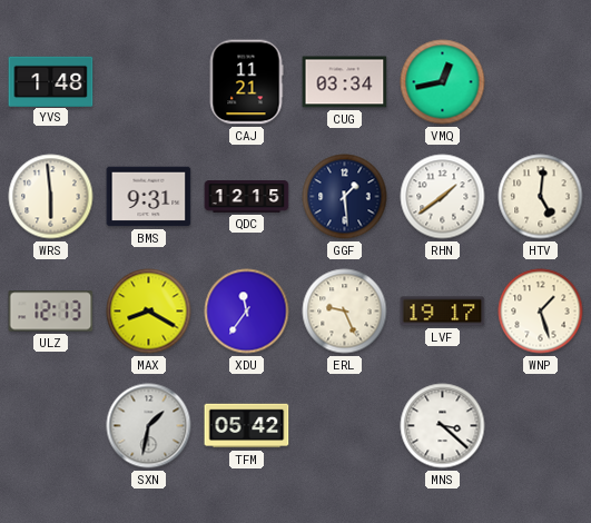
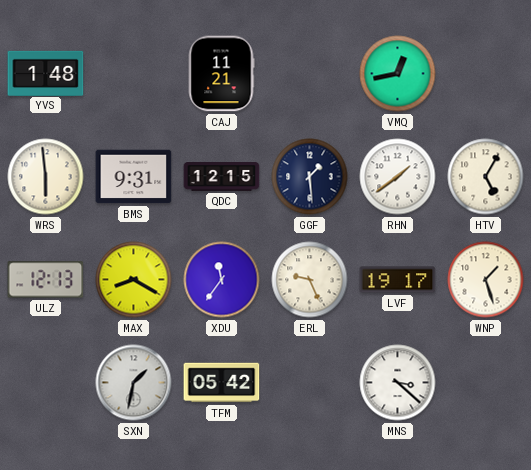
CUG: 03:34 -> none (345, 82)
HTV: 5:01 -> 5:05 (486, 177)
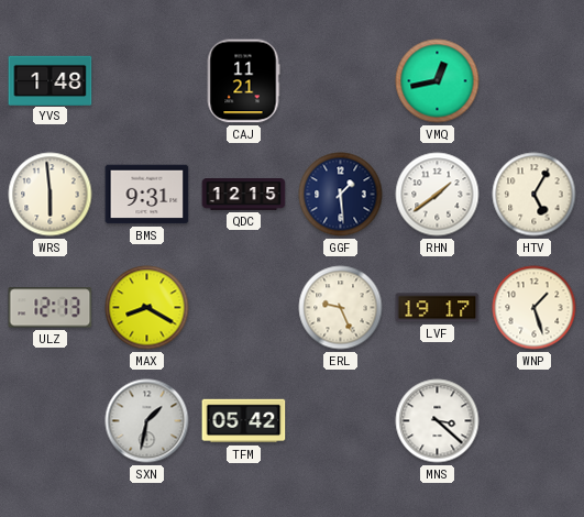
XDU: 11:36 -> none (222, 280)
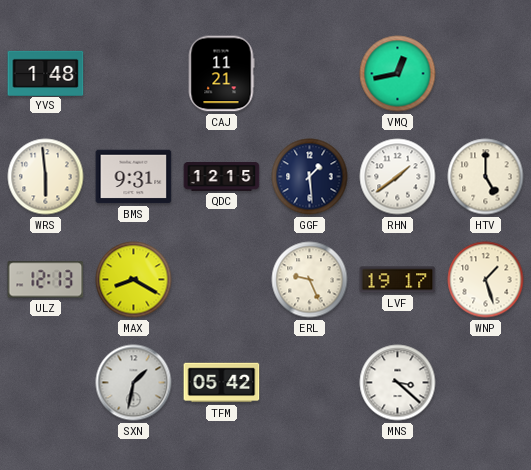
HTV: 5:05 -> 5:00 (486, 177)
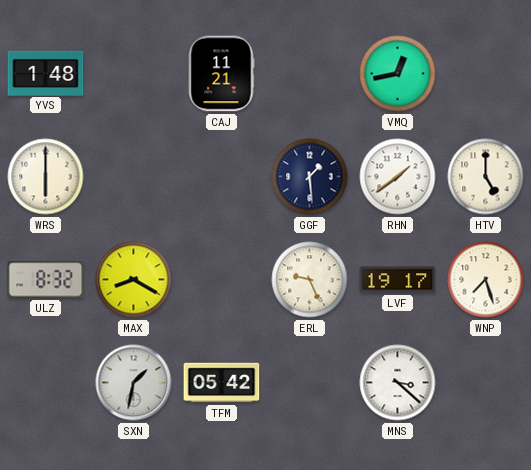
WRS: 5:59 -> 6:00 (46, 177)
BMS: 9:31 -> none (134, 177)
QDC: 12:15 -> none (222, 177)
ULZ: 12:13 -> 8:32 (46, 280)
WNP: 1:27 -> 7:27 (486, 280)
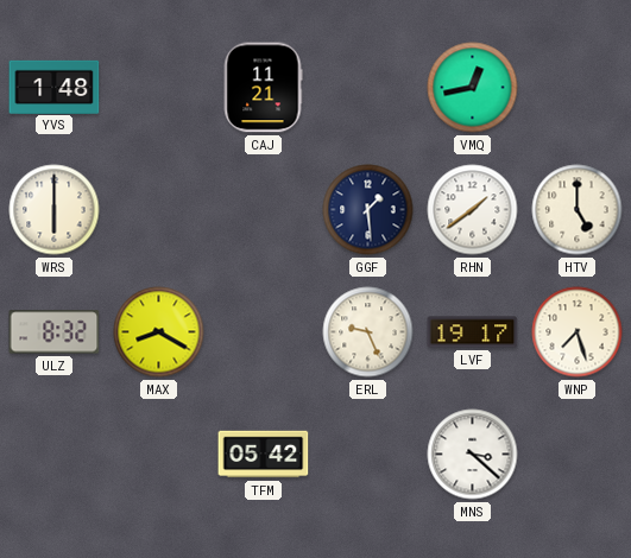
SXN: 1:32 -> none (134, 383)
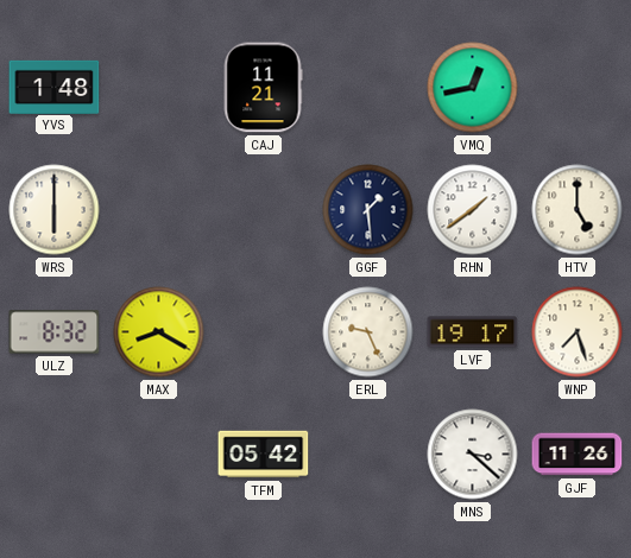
GJF: none -> 11:26 (578, 455)
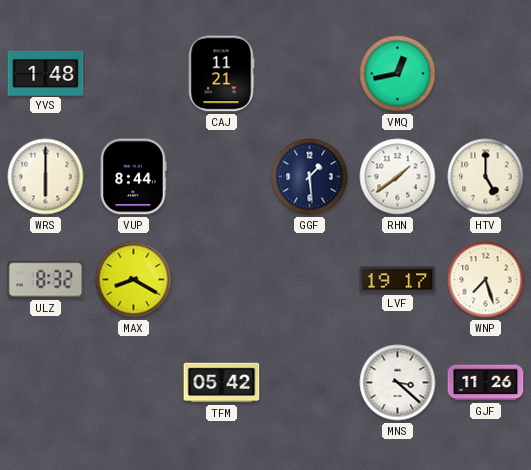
VUP: none -> 8:44 (133, 177)
ERL: 9:26 -> none (368, 332)
